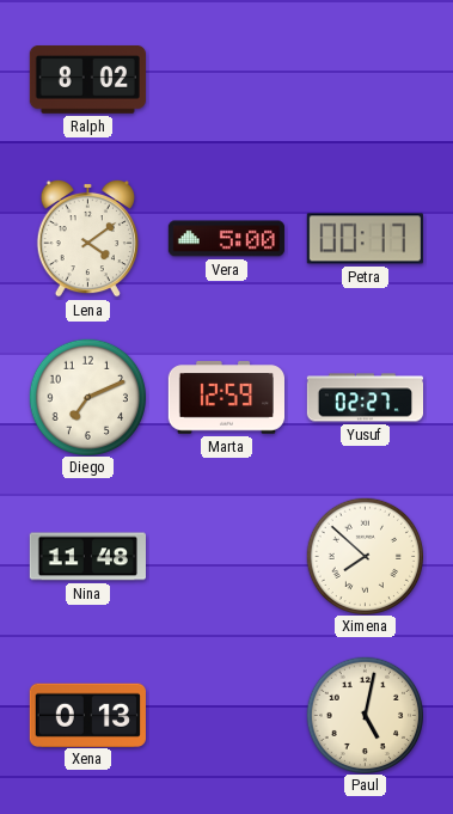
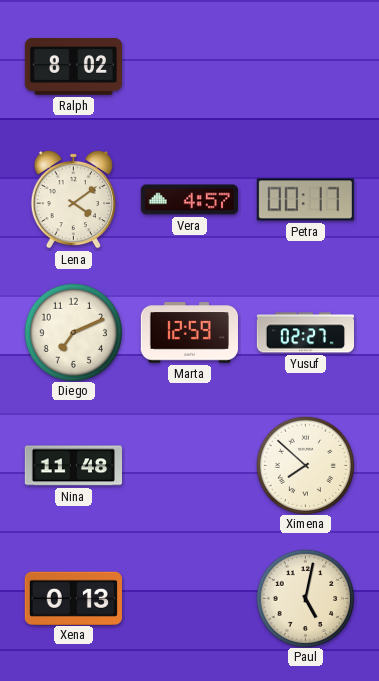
Vera: 5:00 -> 4:57 (189, 200)
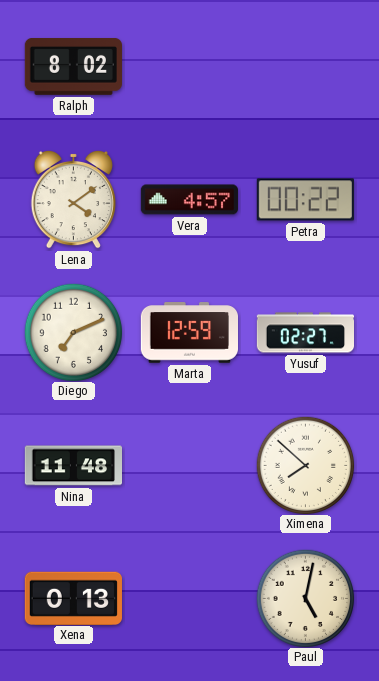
Petra: 00:17 -> 00:22 (305, 200)
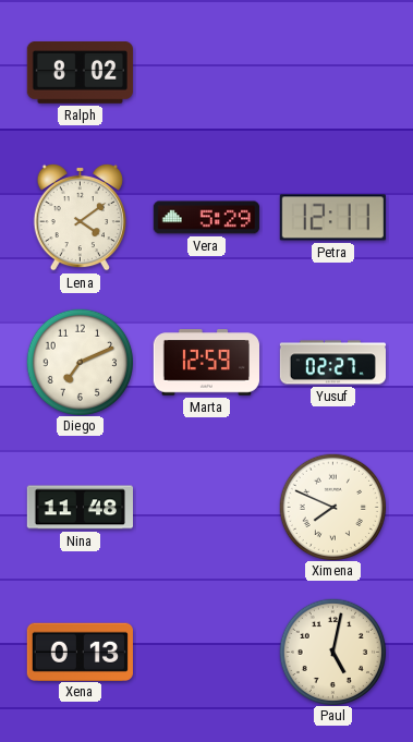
Vera: 4:57 -> 5:29 (206, 218)
Petra: 00:22 -> 12:11 (332, 218)
Ximena: 7:52 -> 7:49 (332, 507)
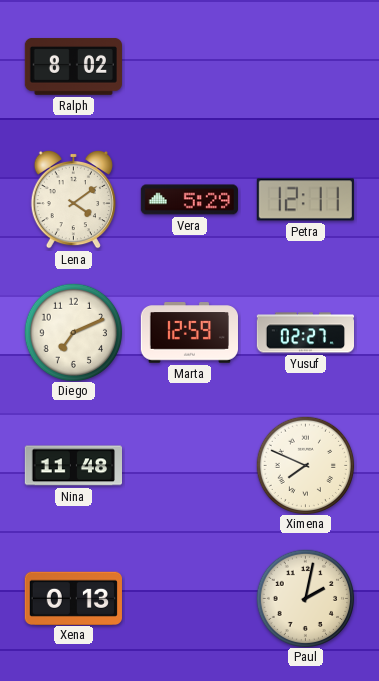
Paul: 5:02 -> 2:02 (305, 598)
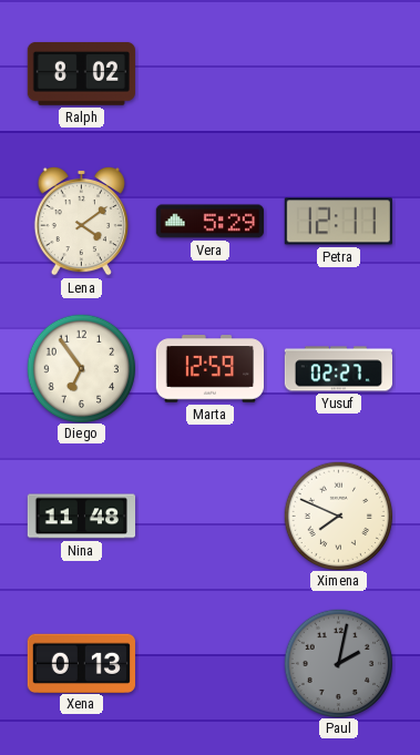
Diego: 7:11 -> 6:54 (81, 368)
Paul dial: cream -> grey (338, 663)
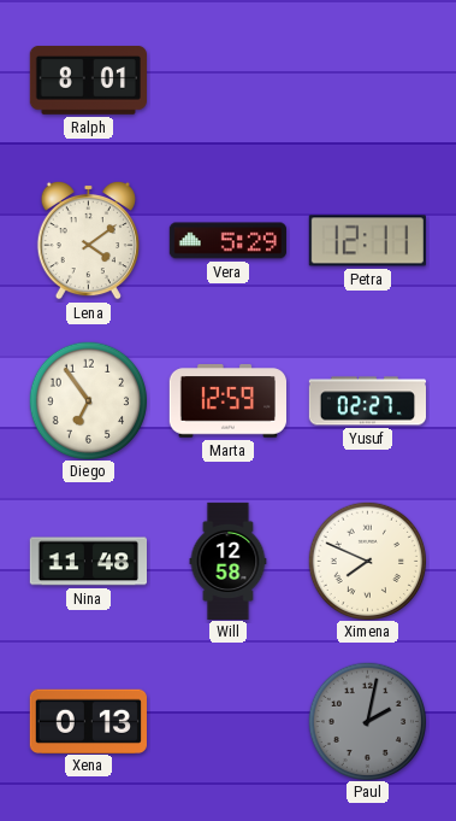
Ralph: 8:02 -> 8:01 (88, 81)
Will: none -> 12:58 (229, 561)
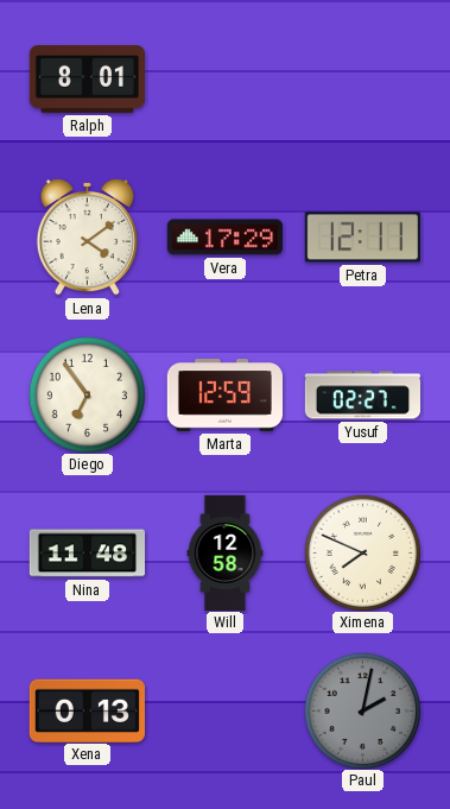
Vera: 5:29 -> 17:29 (224, 238)
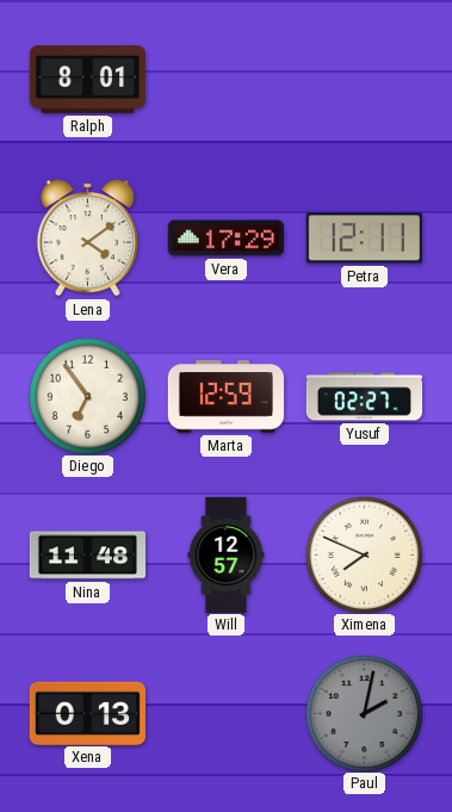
Will: 12:58 -> 12:57 (227, 554)
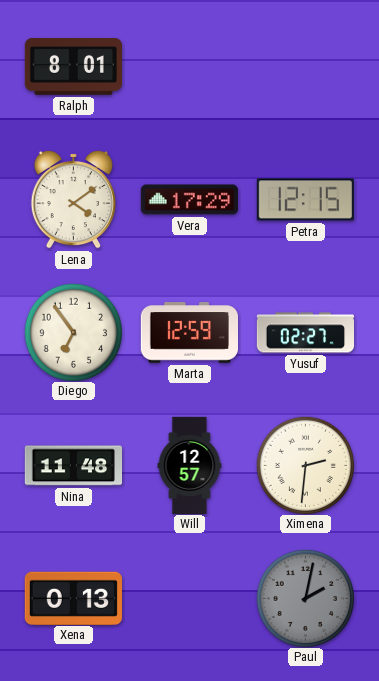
Petra: 12:11 -> 12:15 (305, 200)
Ximena: 7:49 -> 2:31 (305, 465)
